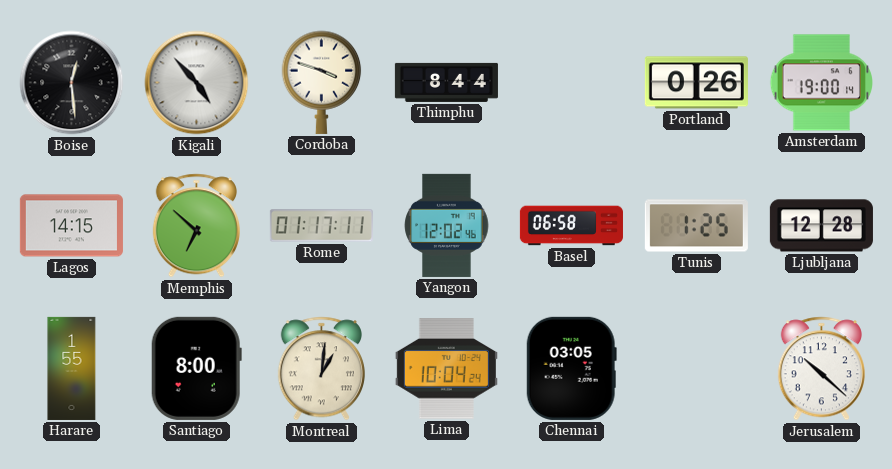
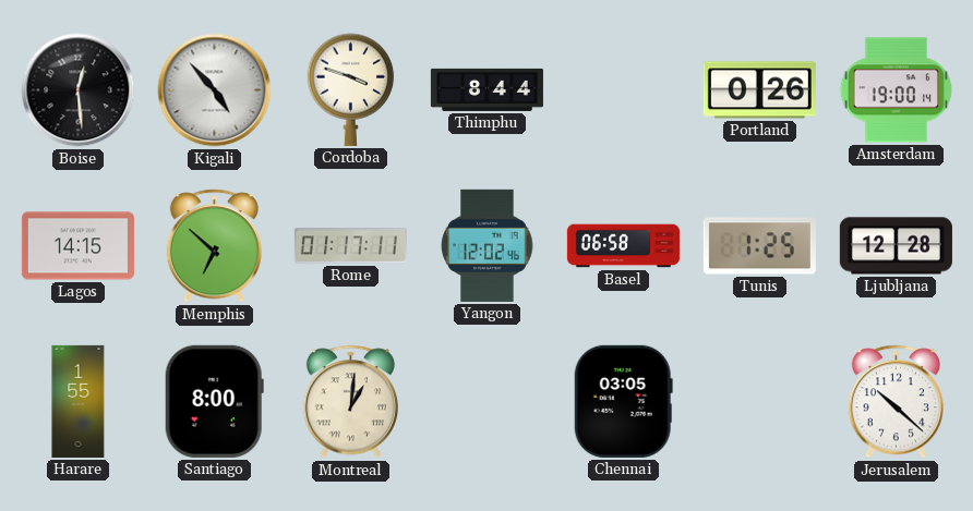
Lima: 10:04 -> none (446, 369)
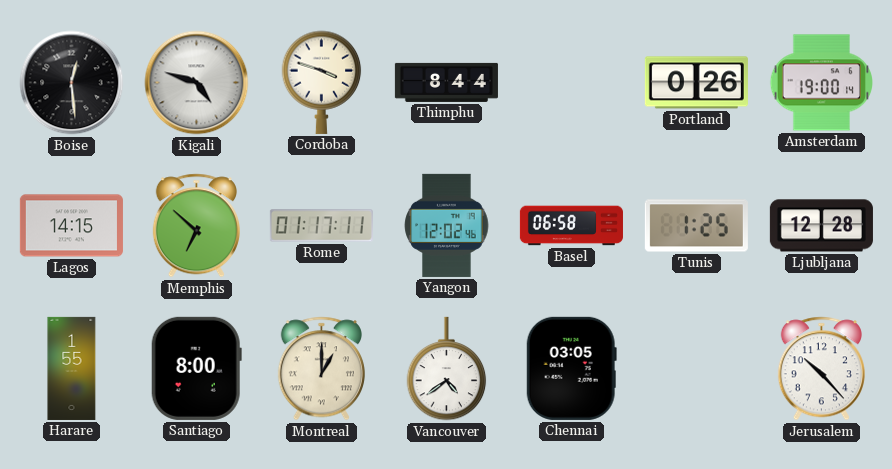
Kigali: 4:53 -> 4:48 (197, 83)
Montreal: 1:01 -> 1:00 (321, 369)
Vancouver: none -> 4:39 (447, 369)
Jerusalem: 10:22 -> 10:23 (821, 369)
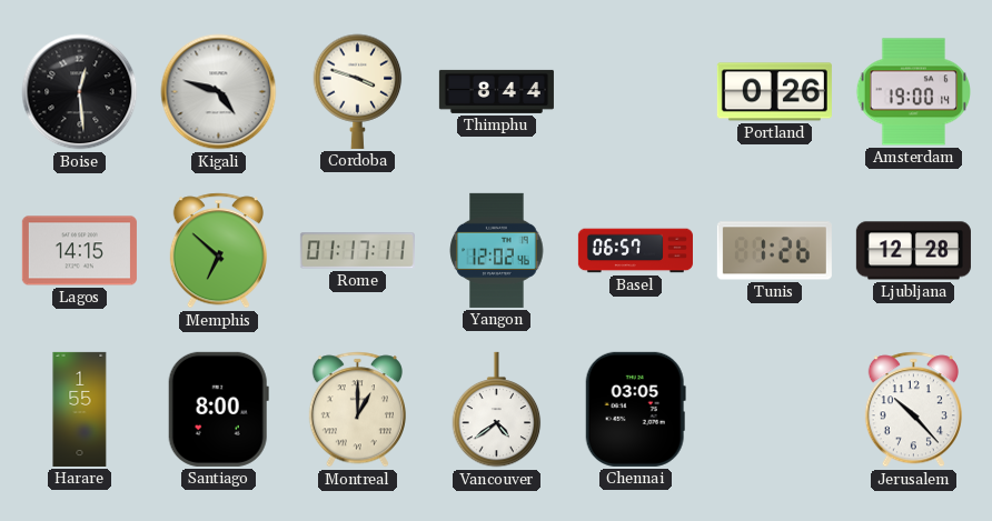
Basel: 06:58 -> 06:57 (635, 251)
Tunis: 1:25 -> 1:26 (774, 251)
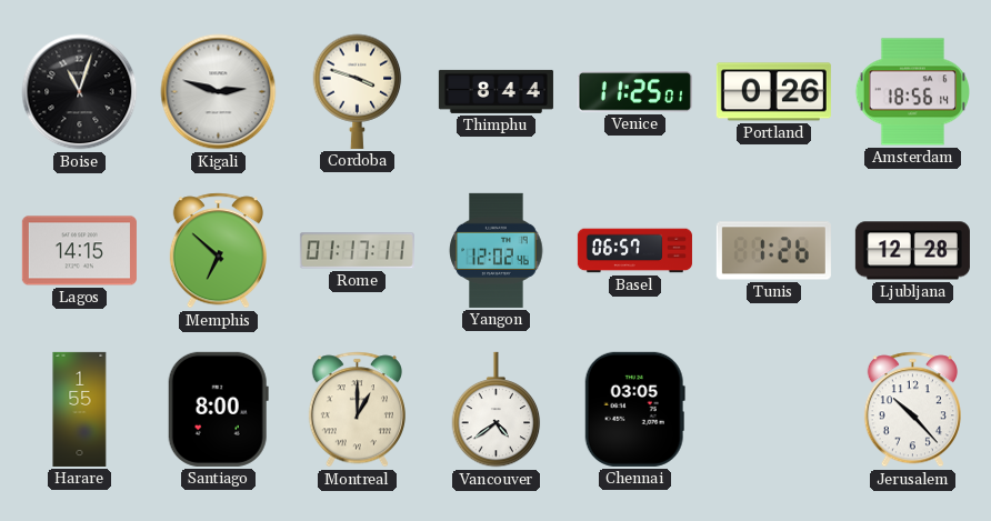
Boise: 12:29 -> 11:03 (80, 92)
Kigali: 4:48 -> 2:48 (219, 92)
Venice: none -> 11:25 (634, 92)
Amsterdam: 19:00 -> 18:56 (912, 92)
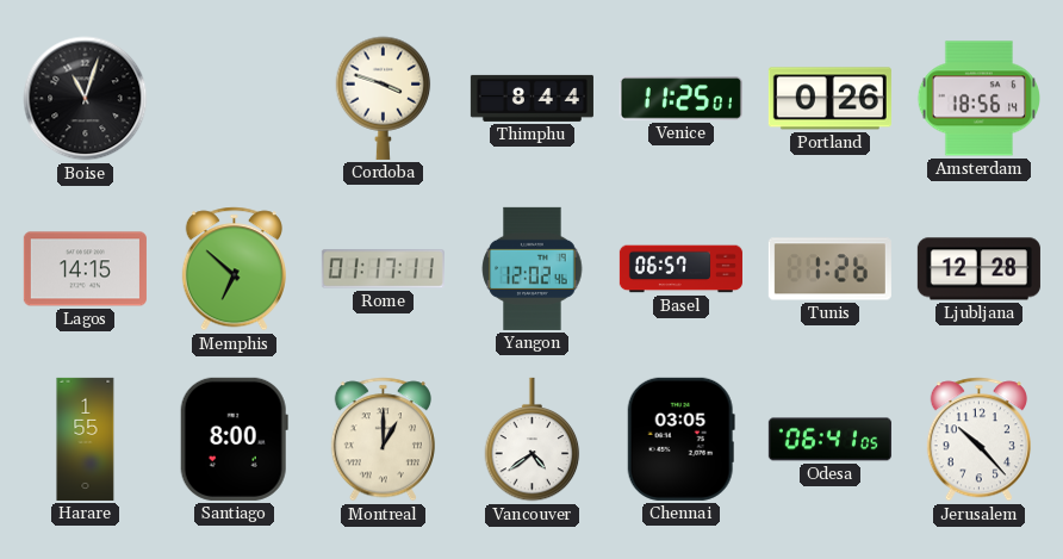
Kigali: 2:48 -> none (219, 92)
Odesa: none -> 06:41 (829, 440)
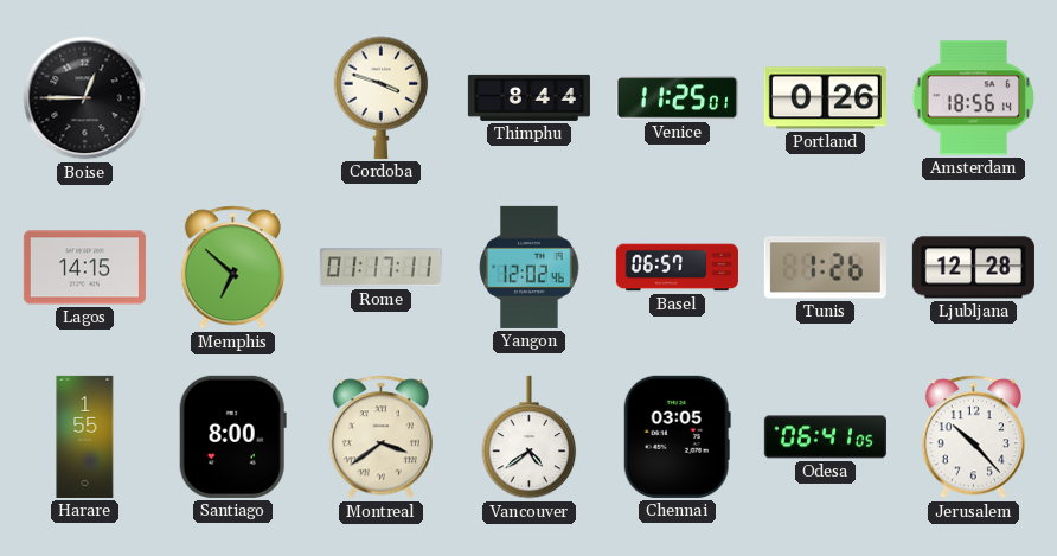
Boise: 11:03 -> 12:45 (85, 98)
Montreal: 1:00 -> 3:39 (380, 437)
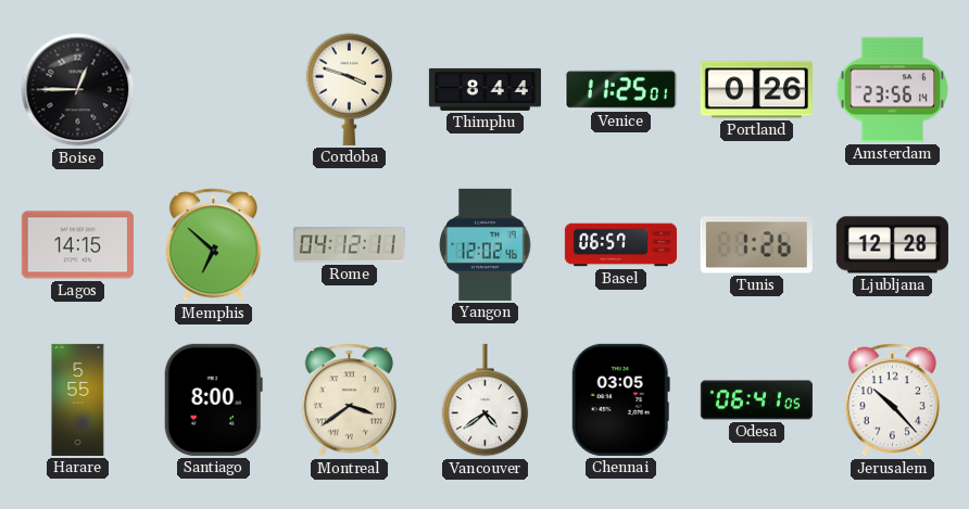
Amsterdam: 18:56 -> 23:56 (892, 90)
Rome: 01:17 -> 04:12 (349, 245)
Harare: 1:55 -> 5:55 (78, 399)
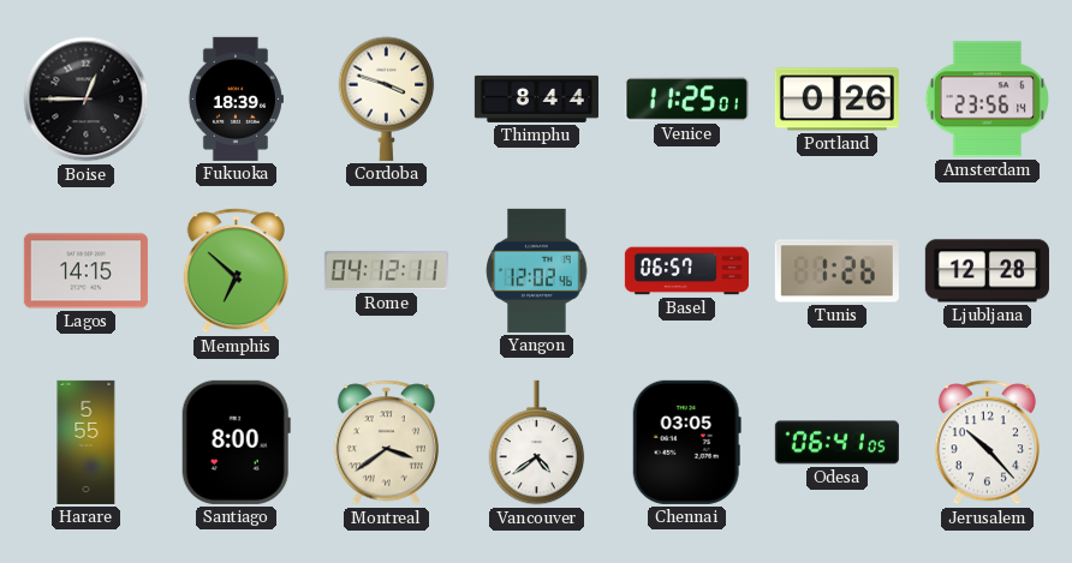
Fukuoka: none -> 18:39 (236, 98)
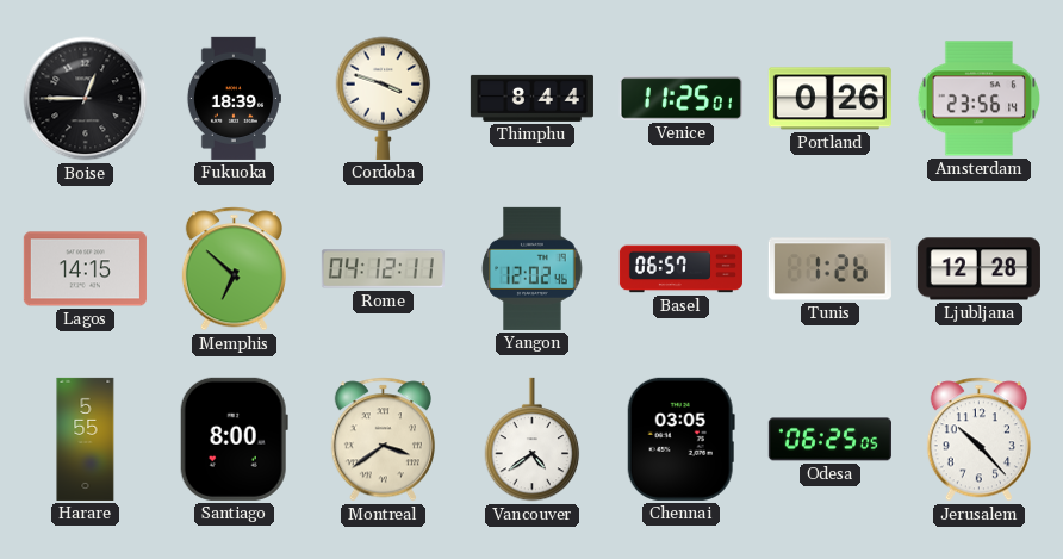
Odesa: 06:41 -> 06:25 (829, 440)
